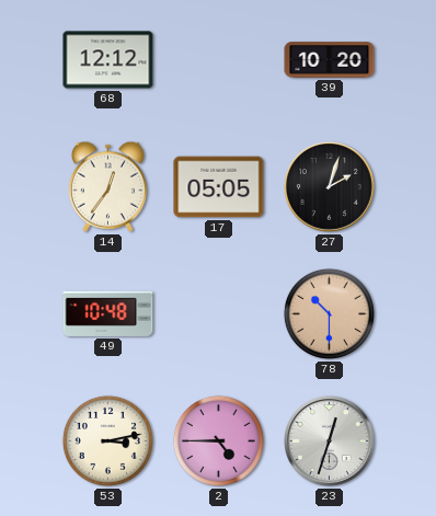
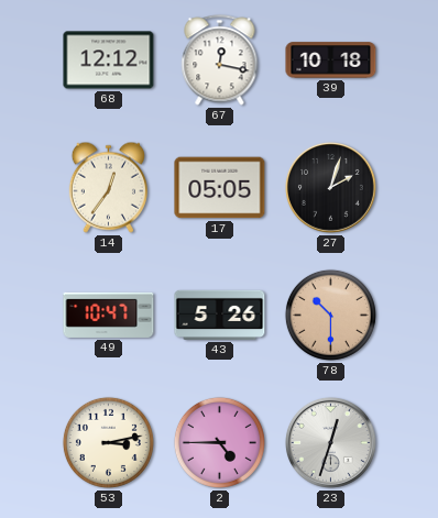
67: none -> 12:17 (220, 60)
39: 10:20 -> 10:18 (331, 60)
49: 10:48 -> 10:47 (109, 315)
43: none -> 5:26 (220, 315)
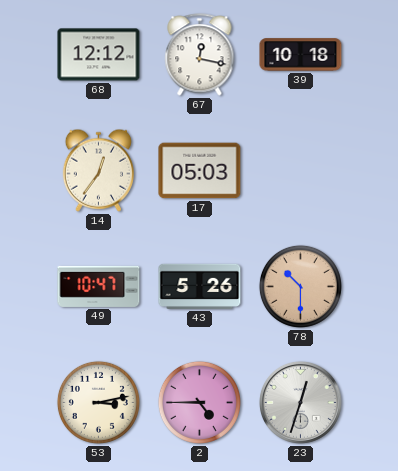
17: 05:05 -> 05:03 (200, 171)
27: 2:03 -> none (330, 188)
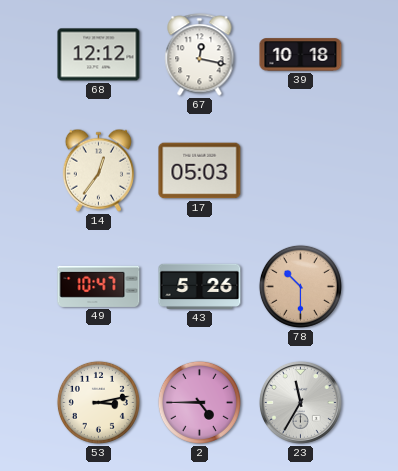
23: 12:33 -> 11:35 (300, 403)
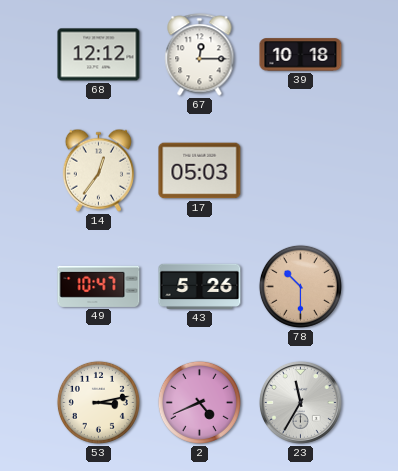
67: 12:17 -> 12:15 (200, 55)
2: 4:45 -> 4:41 (199, 402)
